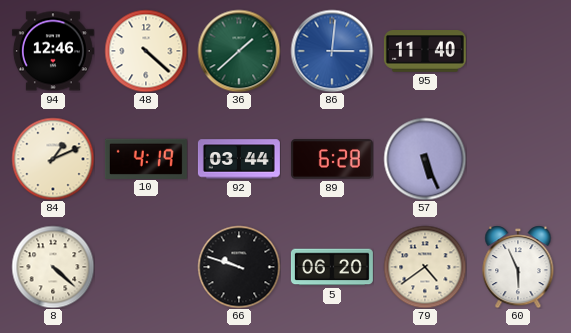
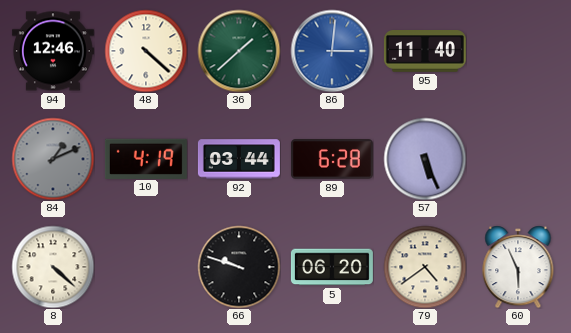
84 dial: cream -> grey (53, 159)
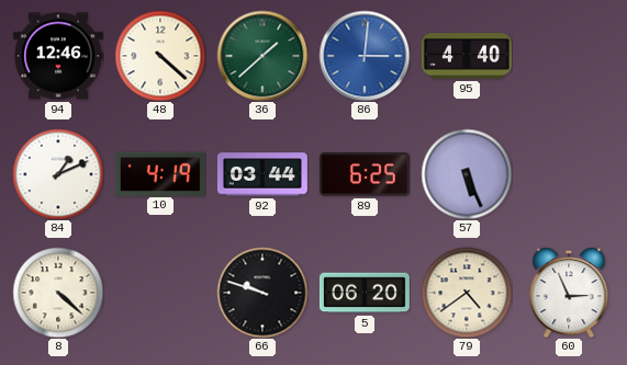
95: 11:40 -> 4:40 (467, 57)
84 dial: grey -> white (58, 174)
89: 6:28 -> 6:25 (365, 174)
60: 5:56 -> 2:56 (569, 293)
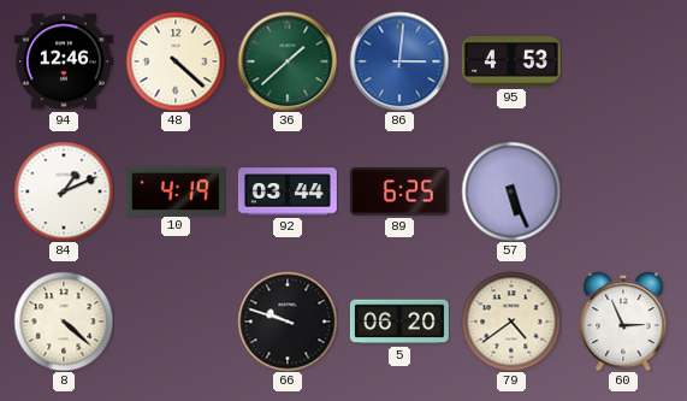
95: 4:40 -> 4:53 (511, 63)
